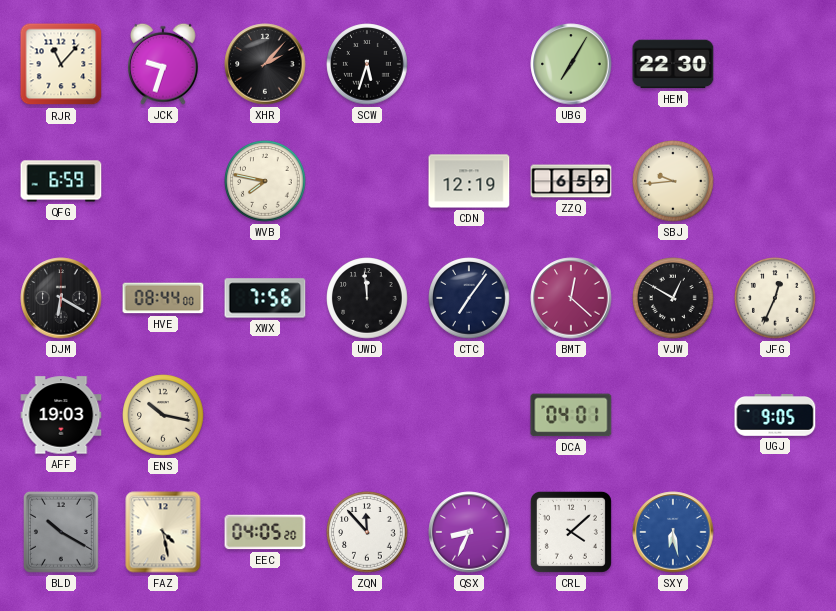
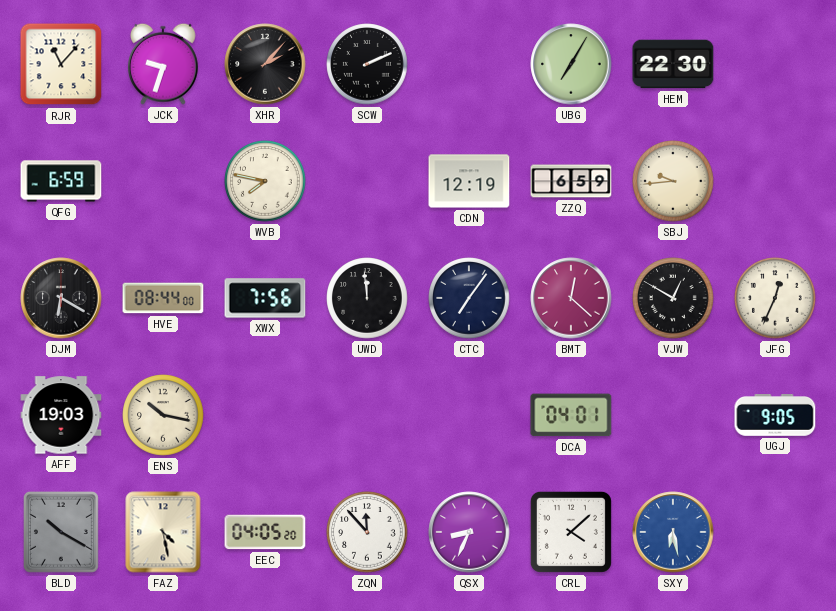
SCW: 5:33 -> 2:11 (367, 64)
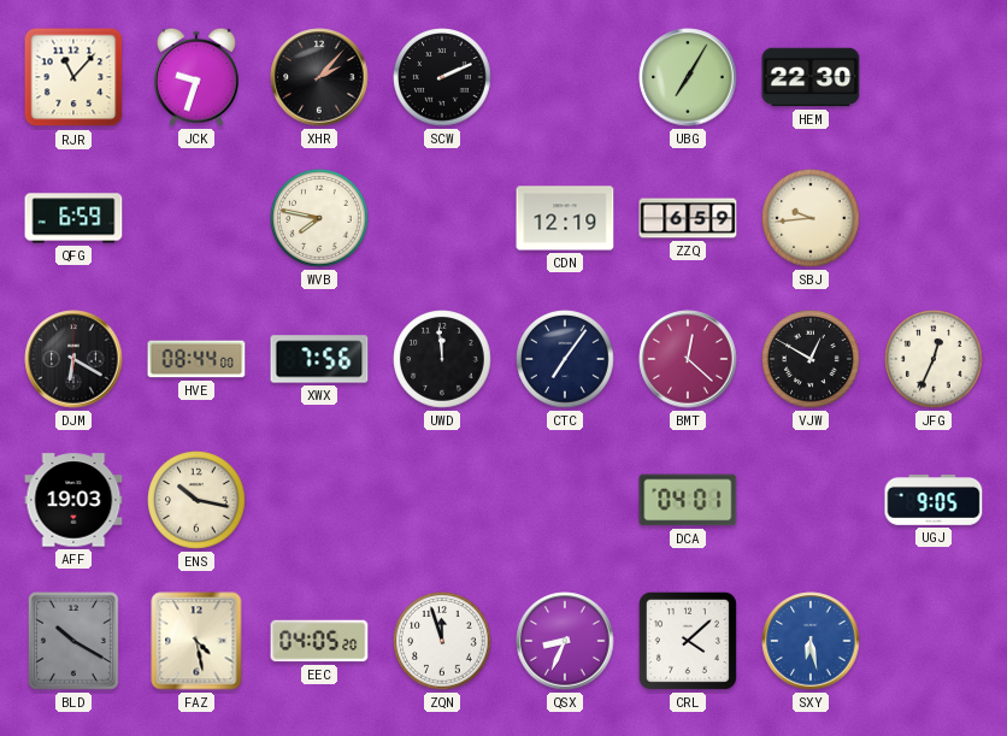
ZQN: 11:53 -> 11:57 (442, 641)
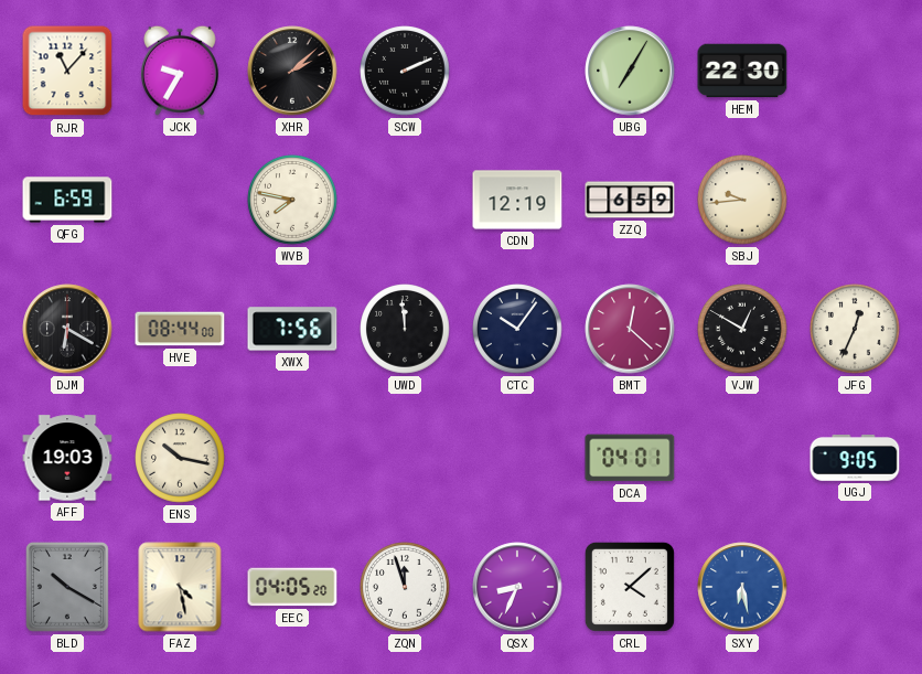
JCK: 9:33 -> 9:35 (181, 71)
XHR: 2:07 -> 2:08 (292, 71)
CTC: 7:06 -> 10:06 (517, 329)
